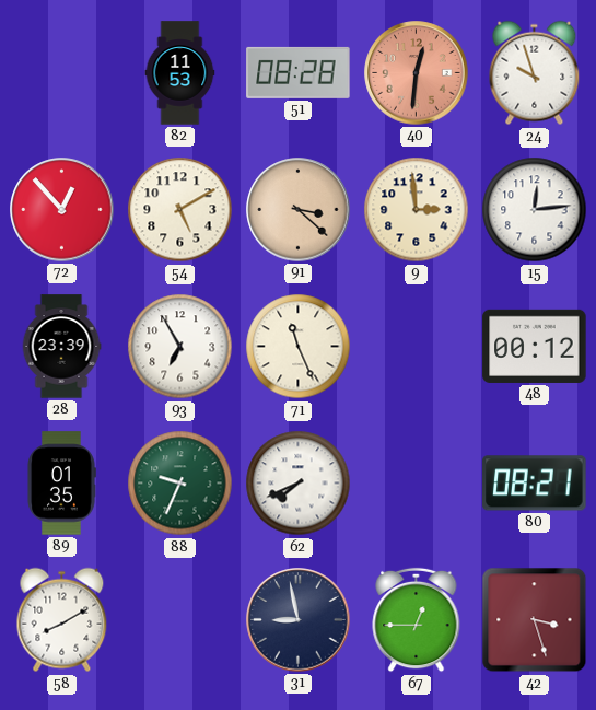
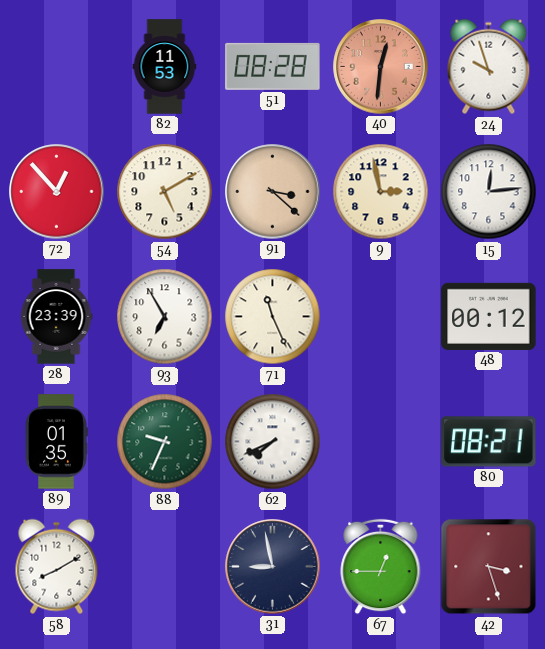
9: 2:59 -> 2:58 (381, 192)
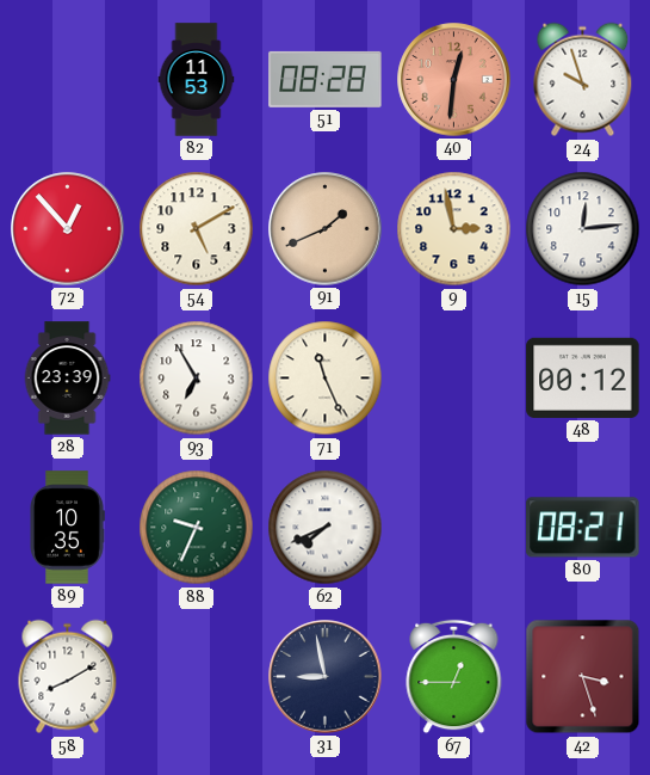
91: 3:22 -> 1:41 (326, 229)
89: 01:35 -> 10:35 (67, 528)
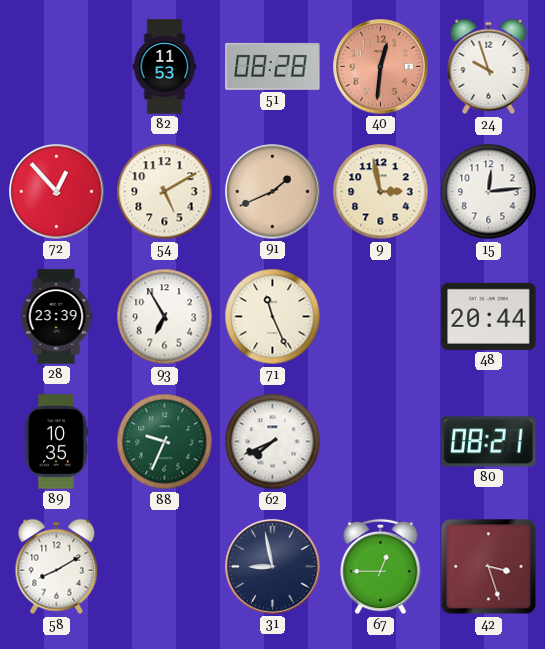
48: 00:12 -> 20:44 (489, 316)
